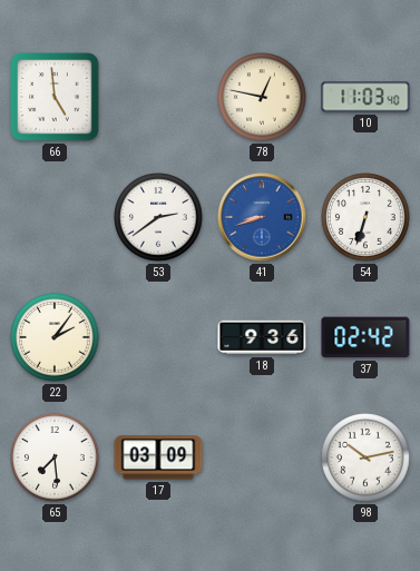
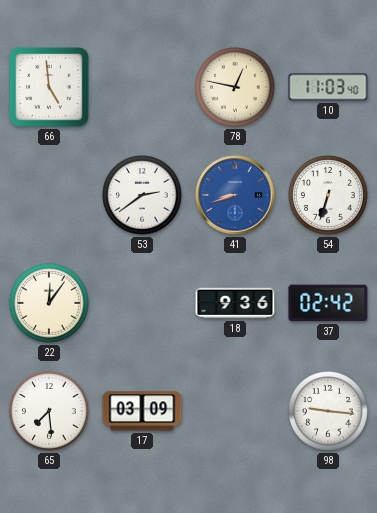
22: 2:06 -> 12:06 (49, 303)
98: 10:13 -> 9:16 (328, 411)
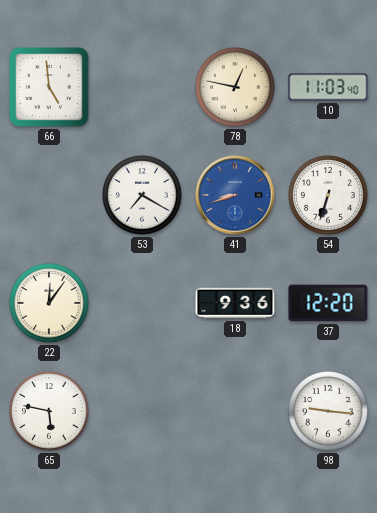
53: 2:39 -> 7:20 (142, 195)
37: 02:42 -> 12:20 (328, 303)
65: 7:29 -> 5:47 (49, 411)
17: 03:09 -> none (142, 411)
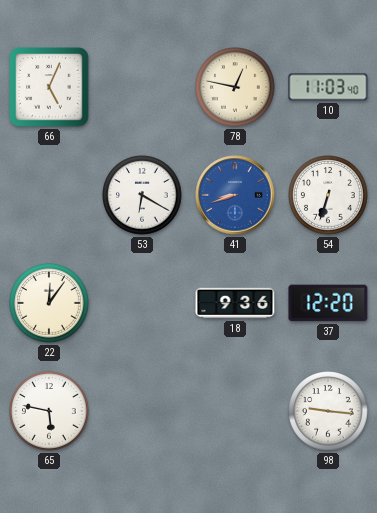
66: 4:59 -> 5:04 (49, 87)
53: 7:20 -> 6:20 (142, 195)
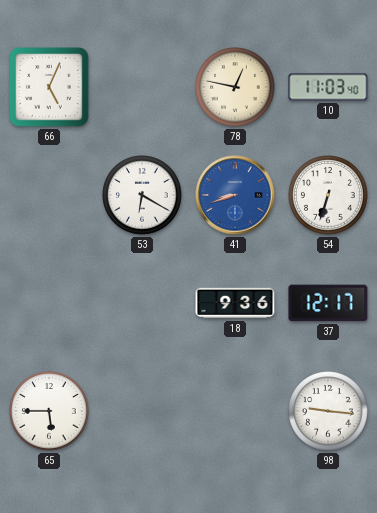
22: 12:06 -> none (49, 303)
37: 12:20 -> 12:17 (328, 303)
65: 5:47 -> 5:45 (49, 411)
